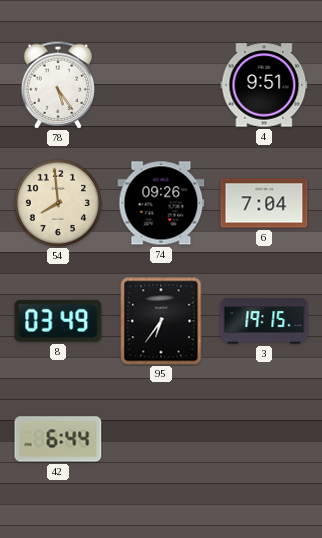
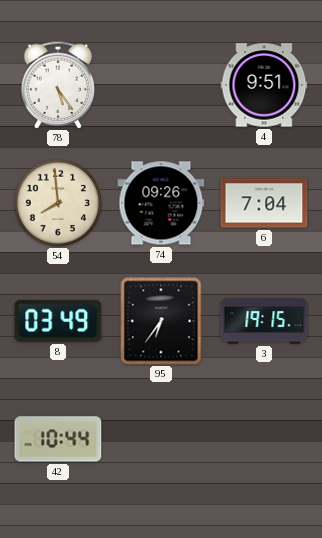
42: 6:44 -> 10:44 (58, 439)
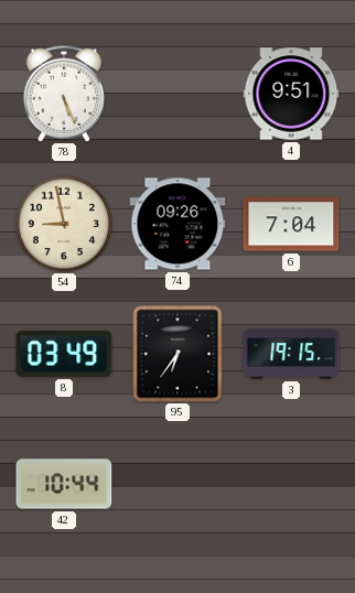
78: 5:24 -> 5:26 (64, 94)
54: 7:59 -> 8:58 (64, 224)
